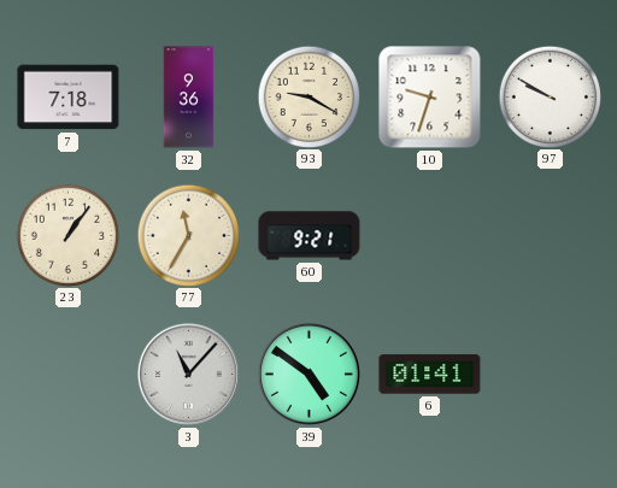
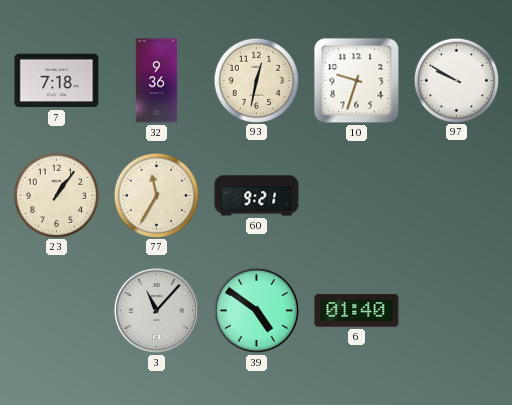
93: 9:20 -> 12:32 (256, 80)
6: 01:41 -> 01:40 (357, 311)
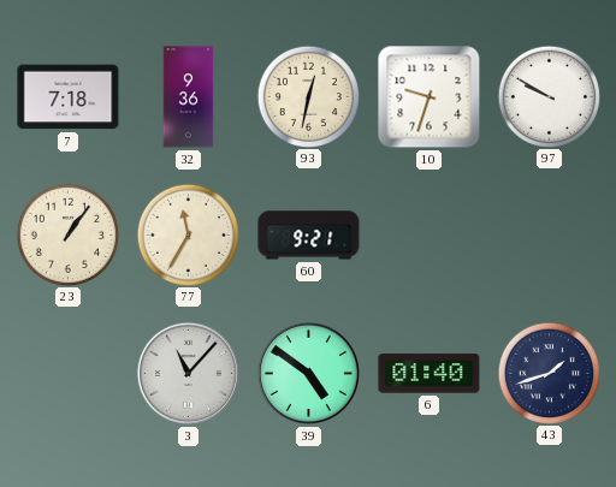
43: none -> 1:42 (549, 373)
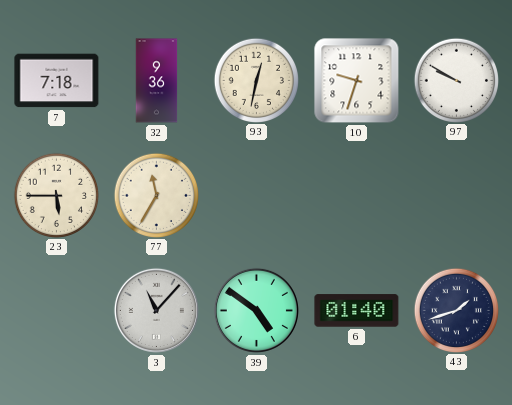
23: 1:06 -> 5:45 (56, 195)
60: 9:21 -> none (309, 236)
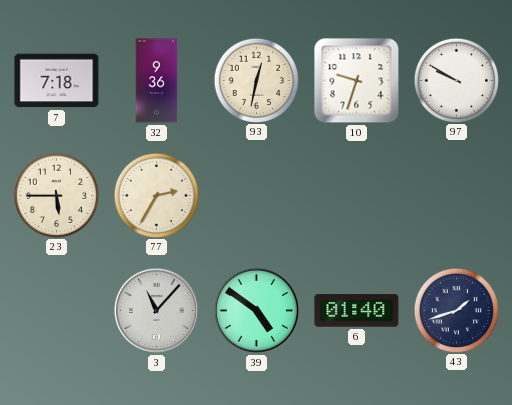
77: 11:35 -> 2:35 (156, 195)
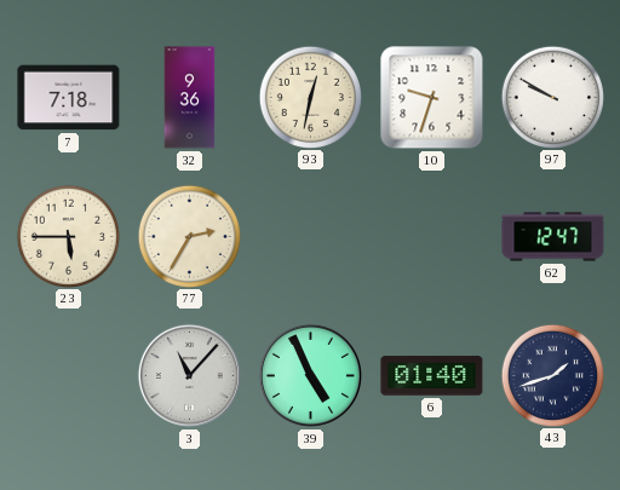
62: none -> 12:47 (553, 237)
39: 4:51 -> 4:56 (310, 375)
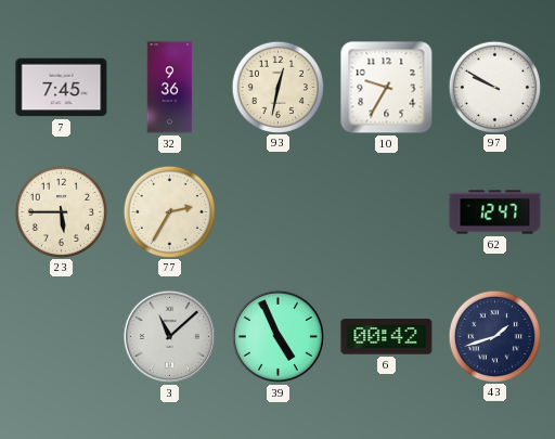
7: 7:18 -> 7:45 (62, 88)
10: 9:33 -> 9:35 (387, 88)
3: 11:07 -> 11:08 (169, 336)
6: 01:40 -> 00:42 (387, 337)
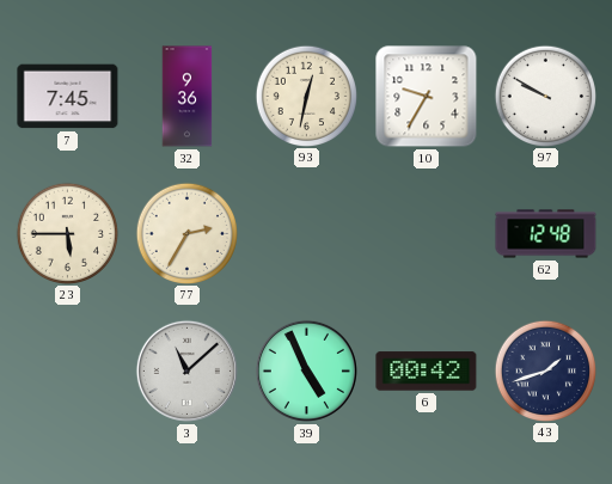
62: 12:47 -> 12:48 (546, 234)
